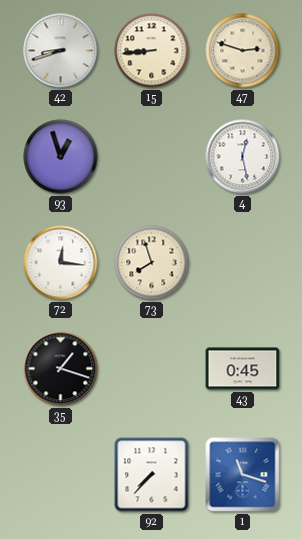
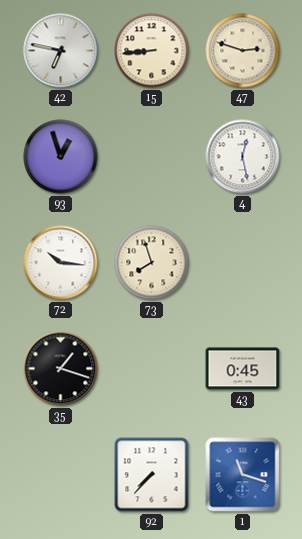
42: 8:42 -> 6:47 (61, 51)
72: 12:16 -> 10:16 (61, 263)
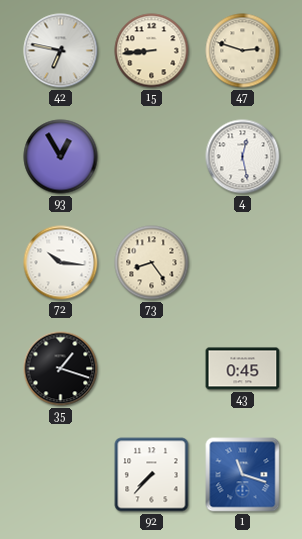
93: 12:57 -> 12:55 (61, 157)
73: 7:57 -> 8:24 (152, 263)
